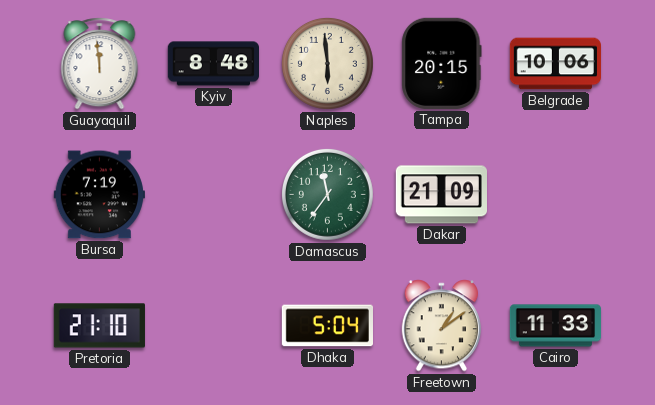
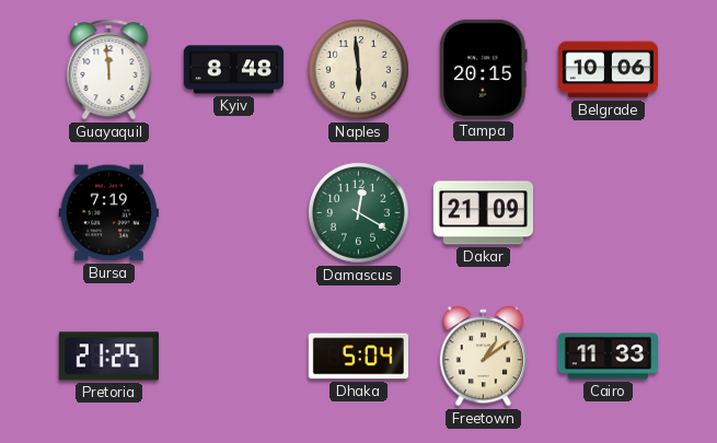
Damascus: 11:36 -> 12:20 (358, 212)
Pretoria: 21:10 -> 21:25 (108, 357)
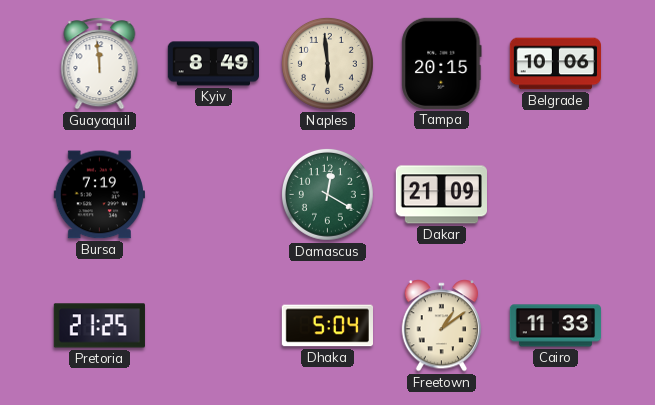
Kyiv: 8:48 -> 8:49 (213, 64)
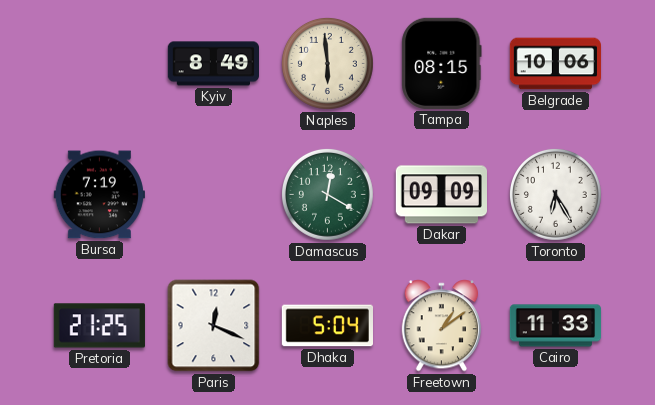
Guayaquil: 11:59 -> none (100, 64)
Tampa: 20:15 -> 08:15 (442, 63)
Dakar: 21:09 -> 09:09 (441, 195)
Toronto: none -> 6:25 (555, 194)
Paris: none -> 12:19 (214, 326)
